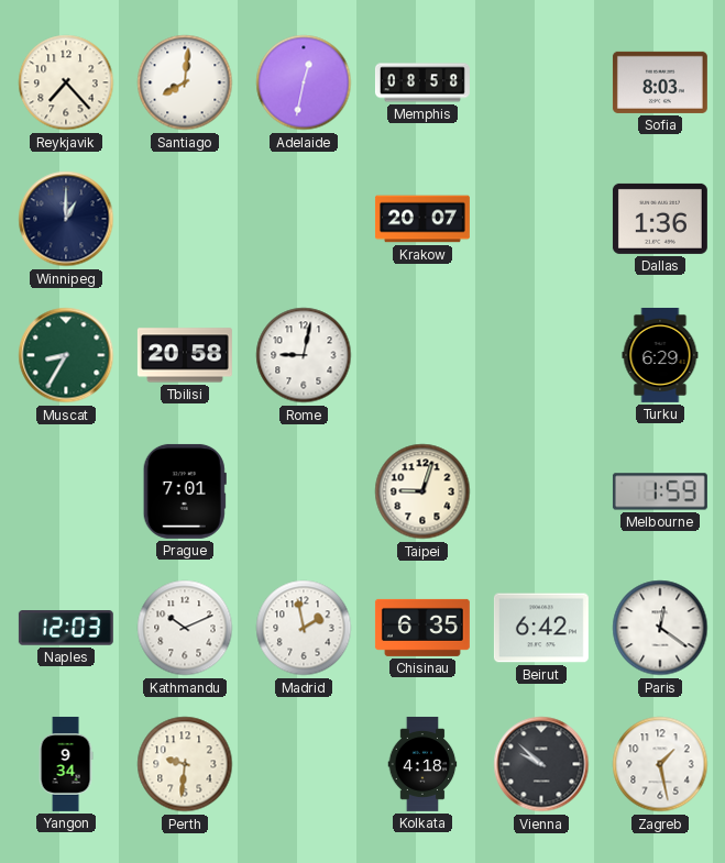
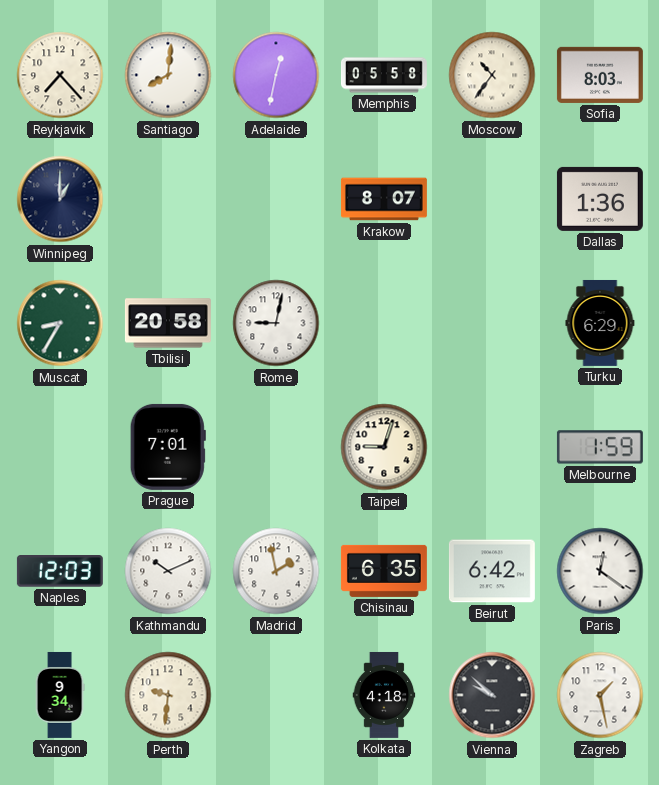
Memphis: 08:58 -> 05:58 (384, 75)
Moscow: none -> 10:36 (492, 75)
Krakow: 20:07 -> 8:07 (384, 199)
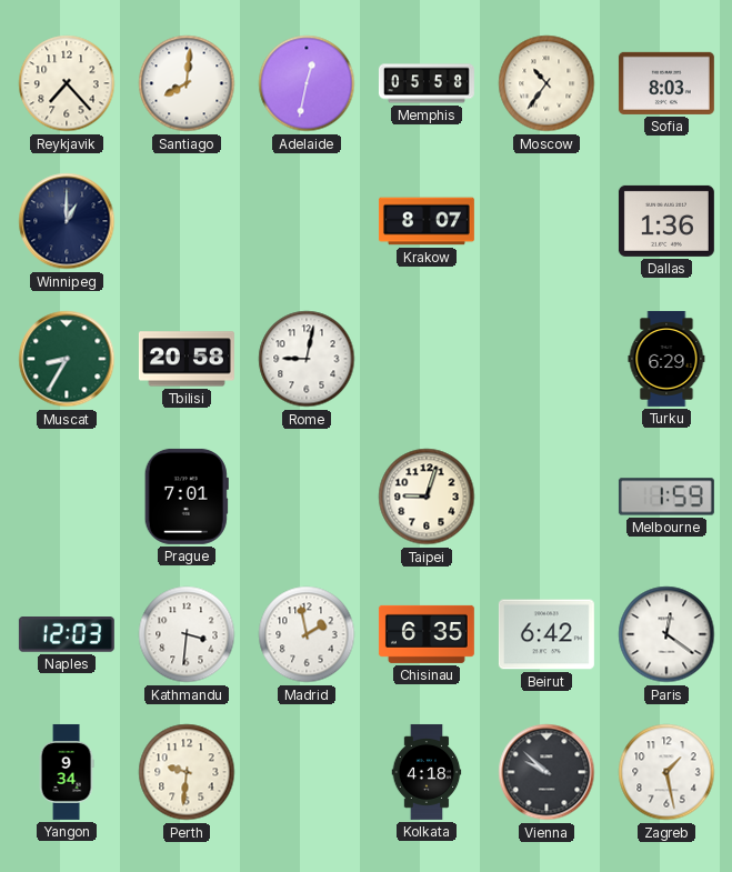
Kathmandu: 10:11 -> 3:31 (187, 634)
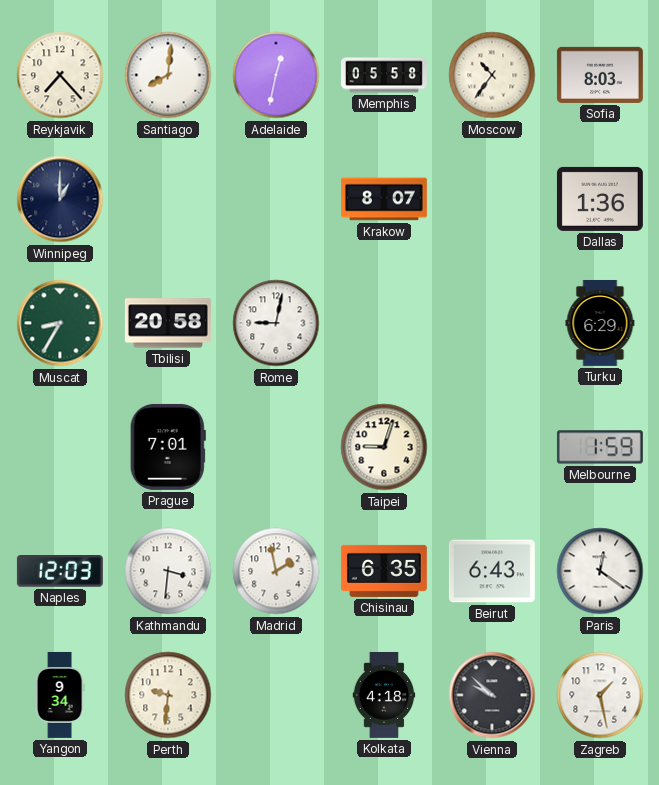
Beirut: 6:42 -> 6:43 (492, 571)
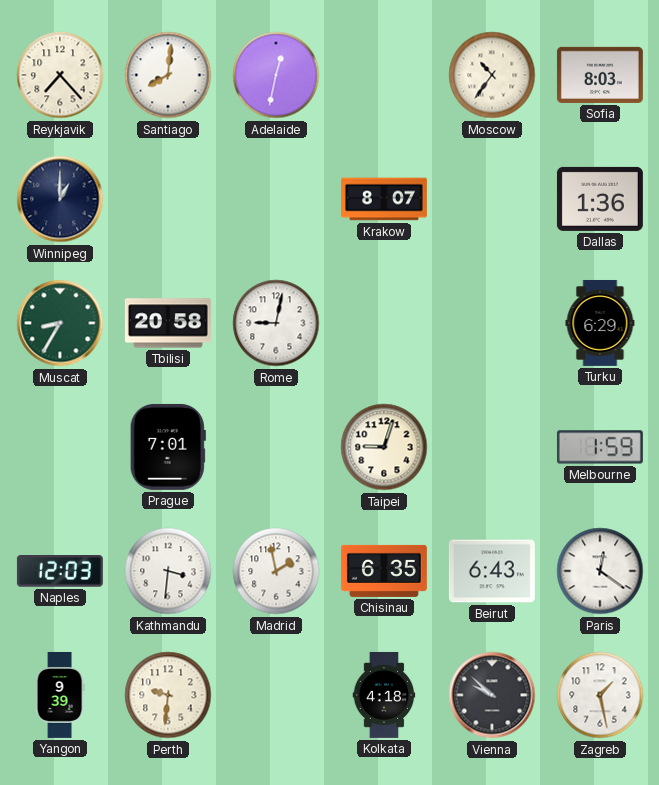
Memphis: 05:58 -> none (384, 75)
Yangon: 9:34 -> 9:39 (60, 695)
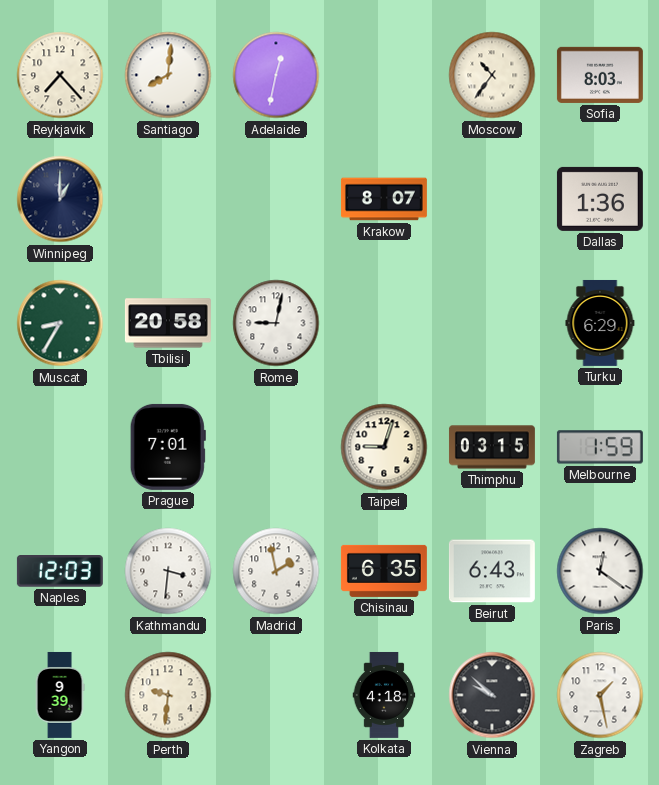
Thimphu: none -> 03:15 (492, 447)
